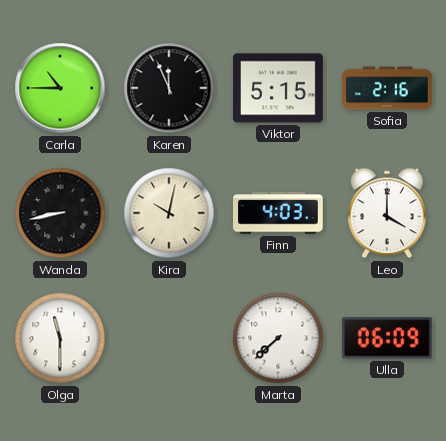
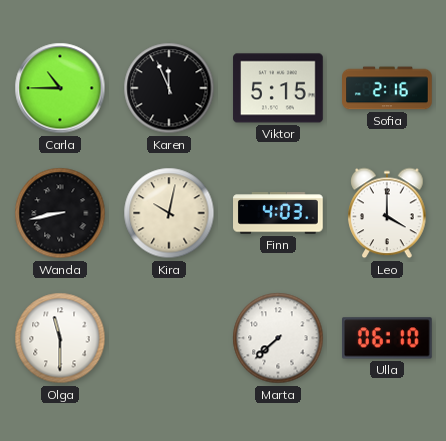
Ulla: 06:09 -> 06:10 (388, 338)
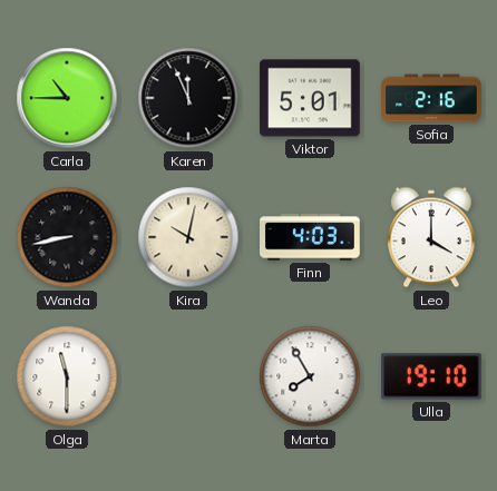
Viktor: 5:15 -> 5:01 (310, 98)
Marta: 7:38 -> 7:55 (310, 376)
Ulla: 06:10 -> 19:10 (432, 376)
